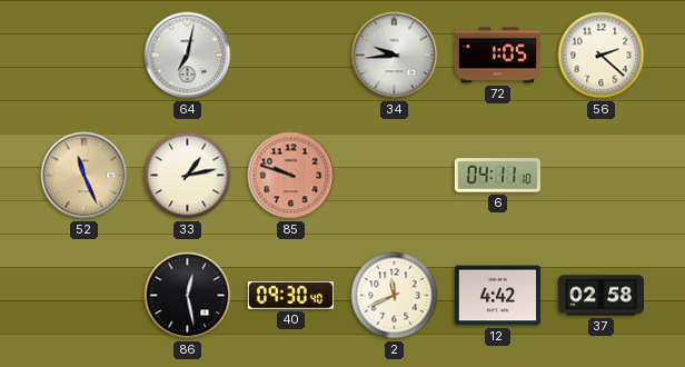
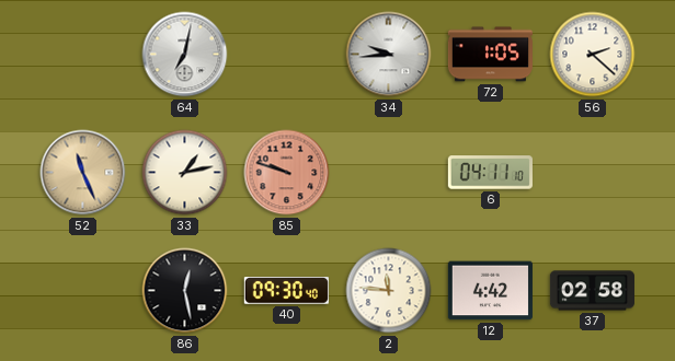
2: 11:41 -> 11:46 (389, 291)
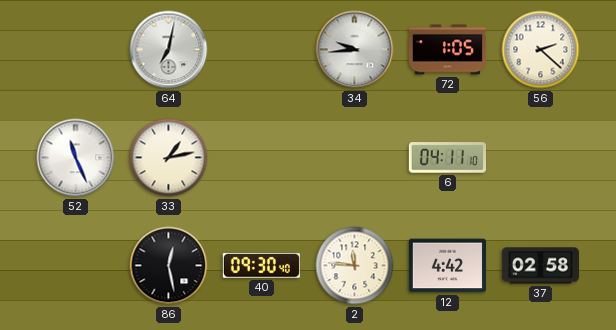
52 dial: champagne -> white (76, 158)
85: 9:48 -> none (287, 173)
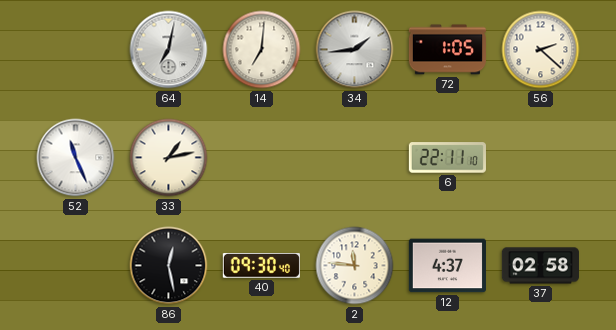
14: none -> 7:01 (262, 50)
34: 9:44 -> 1:44 (355, 50)
6: 04:11 -> 22:11 (447, 158)
12: 4:42 -> 4:37 (447, 266)
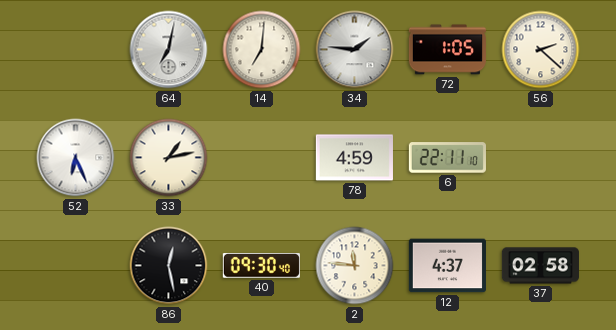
34: 1:44 -> 1:46 (355, 50)
52: 11:26 -> 6:26 (76, 158)
78: none -> 4:59 (354, 158)
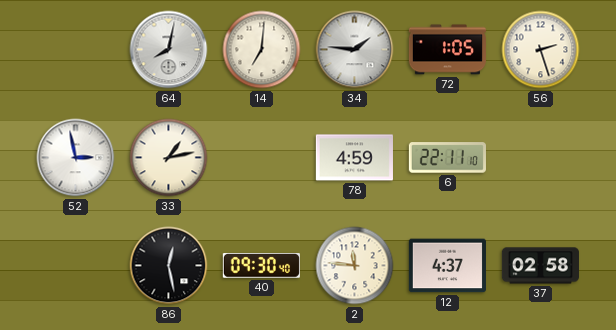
64: 7:02 -> 8:02 (169, 50)
56: 2:22 -> 2:27 (541, 50)
52: 6:26 -> 2:58 (76, 158)
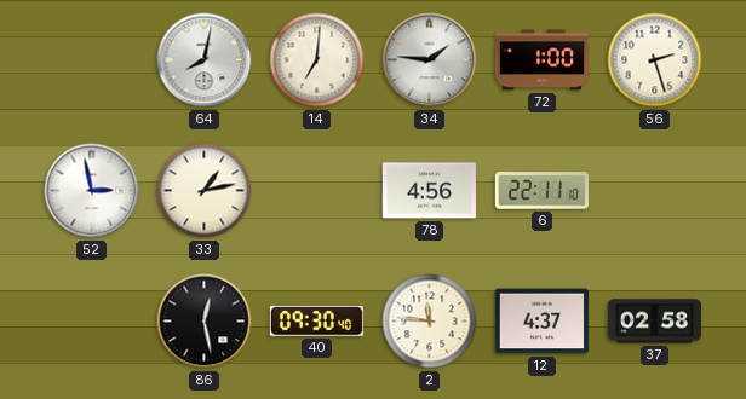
72: 1:05 -> 1:00 (541, 60)
78: 4:59 -> 4:56 (429, 191)
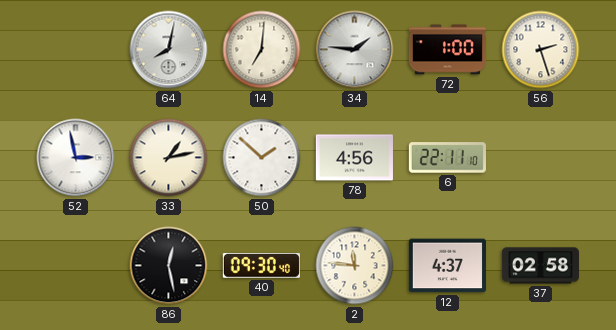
50: none -> 1:52 (262, 158)
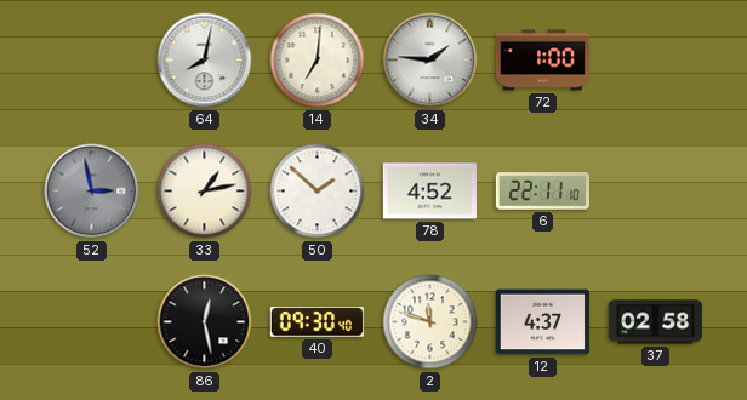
56: 2:27 -> none (541, 50)
52 dial: white -> grey (92, 192)
78: 4:56 -> 4:52 (429, 192)
2: 11:46 -> 11:48 (430, 322)
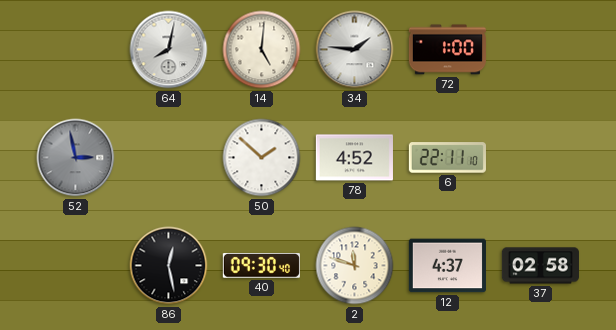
14: 7:01 -> 5:01 (262, 50)
33: 1:13 -> none (205, 192)
